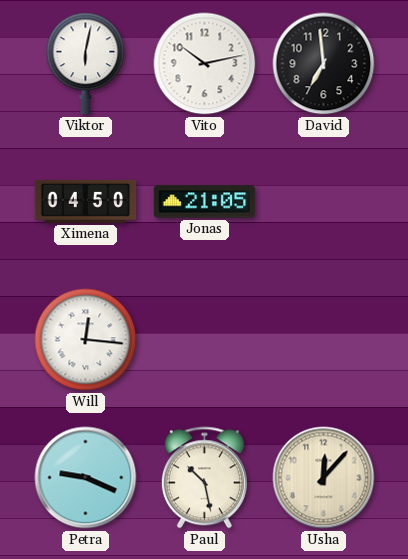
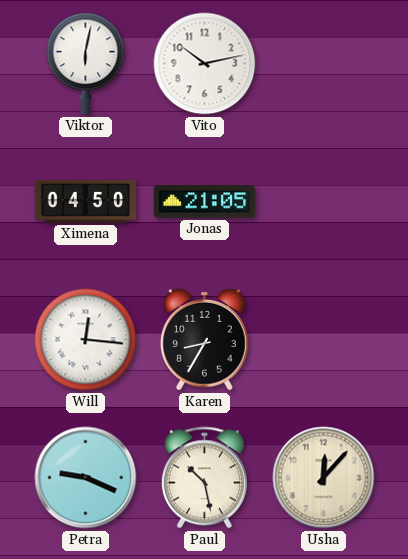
David: 6:59 -> none (324, 64)
Karen: none -> 8:35 (205, 340)
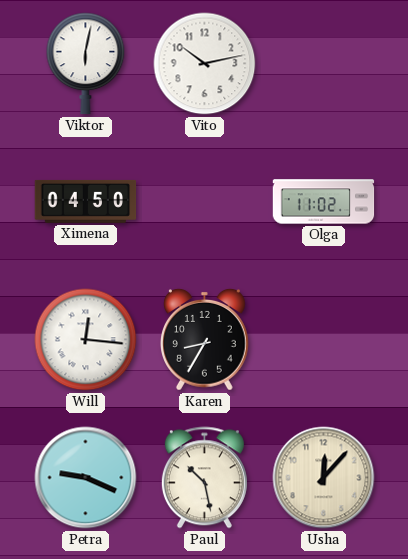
Jonas: 21:05 -> none (205, 202)
Olga: none -> 11:02 (324, 202)
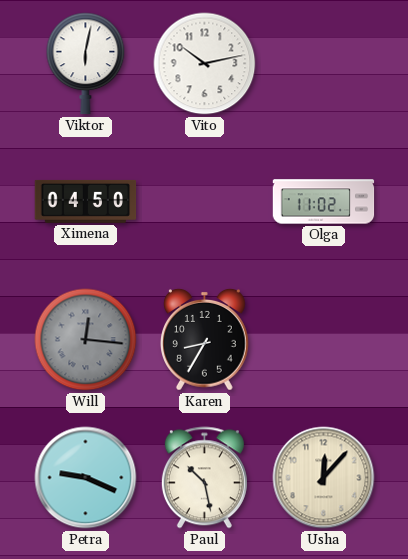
Will dial: white -> grey (86, 340)
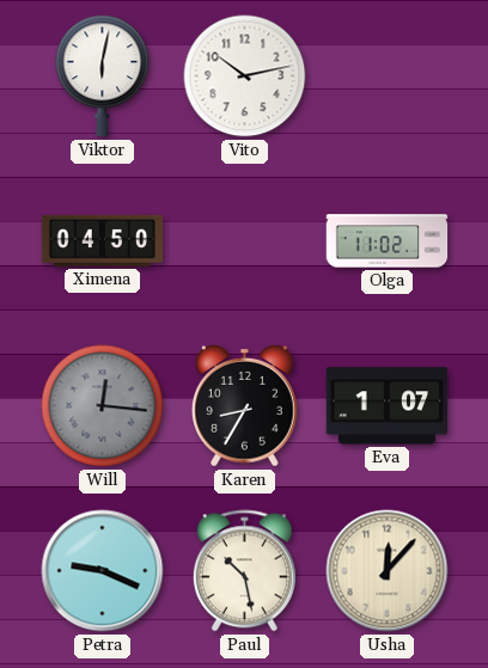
Eva: none -> 1:07 (388, 406)
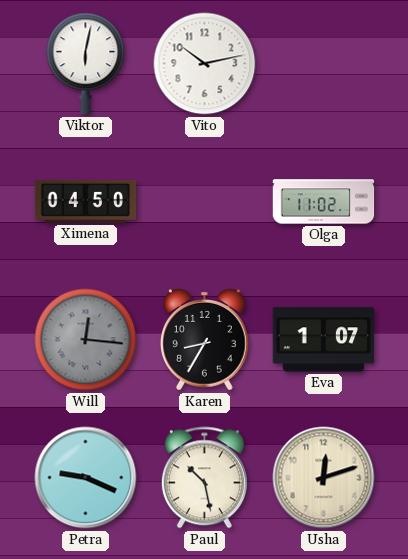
Usha: 12:07 -> 12:12 (324, 478)
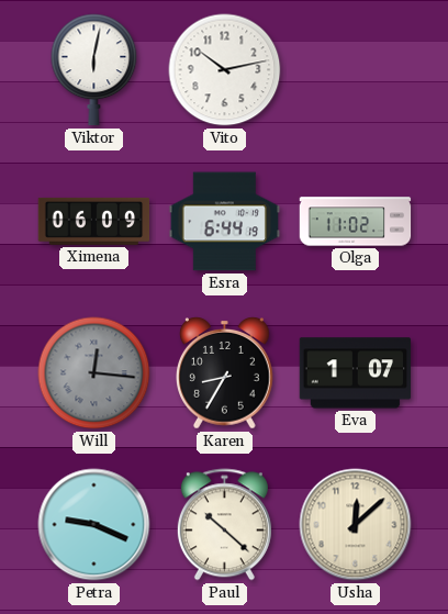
Ximena: 04:50 -> 06:09 (94, 221)
Esra: none -> 6:44 (225, 222)
Paul: 10:28 -> 10:22 (224, 525)
Usha: 12:12 -> 12:08 (356, 525)
